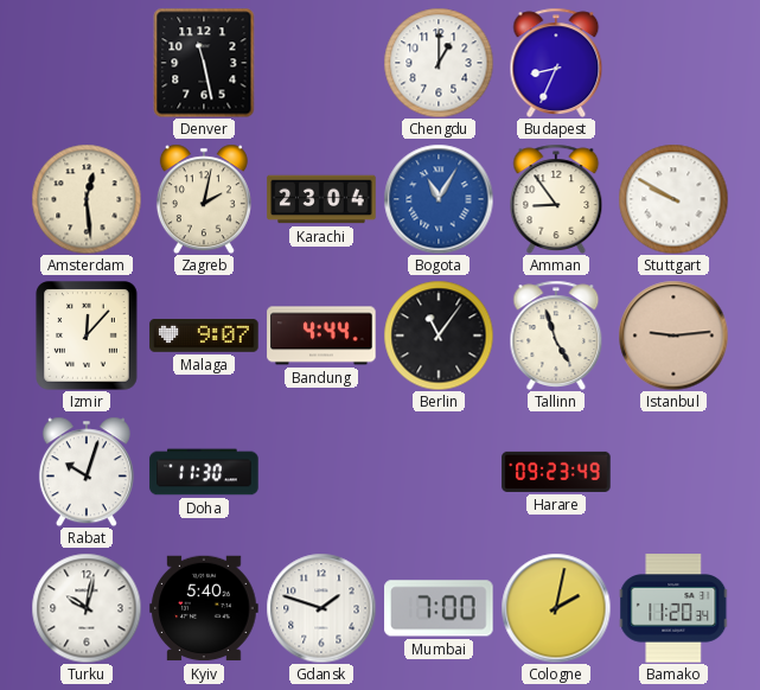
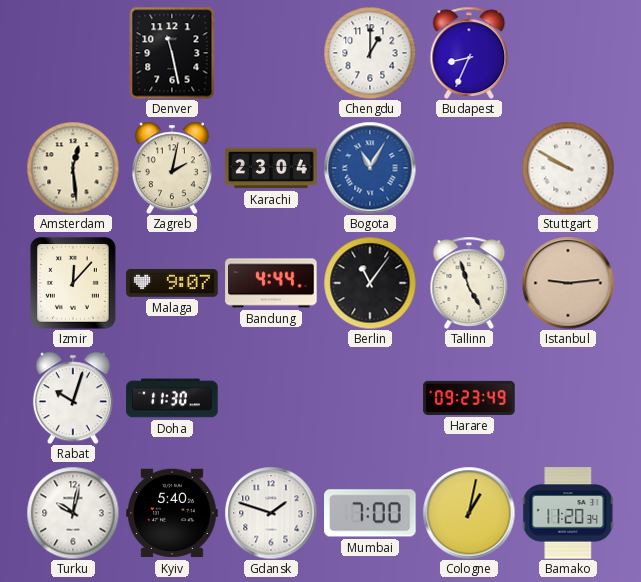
Amman: 8:54 -> none (556, 199)
Cologne: 2:02 -> 1:02 (469, 513)
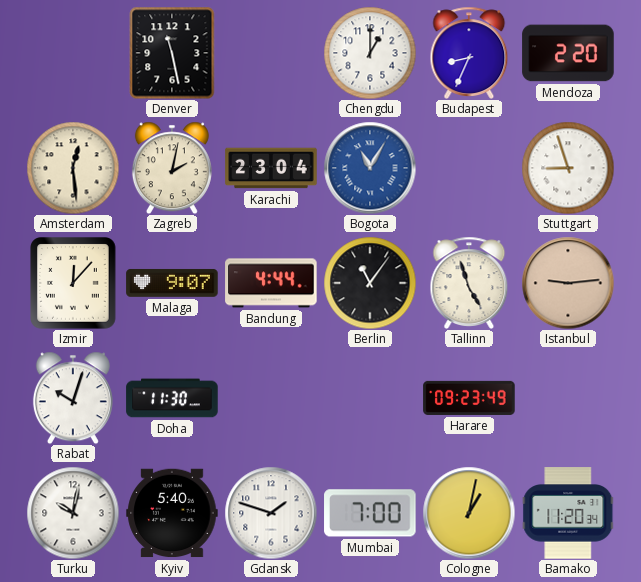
Mendoza: none -> 2:20 (568, 53)
Stuttgart: 9:50 -> 8:57 (568, 168)
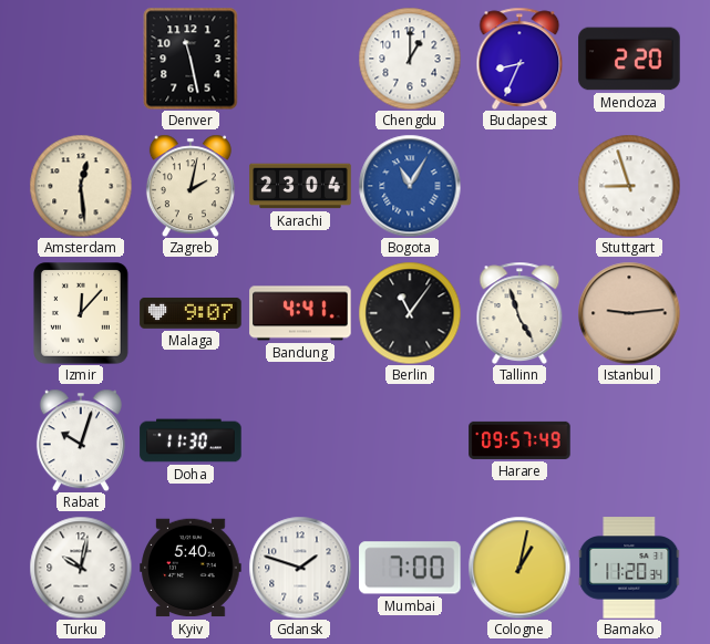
Bandung: 4:44 -> 4:41 (300, 313)
Harare: 09:23 -> 09:57 (519, 440)
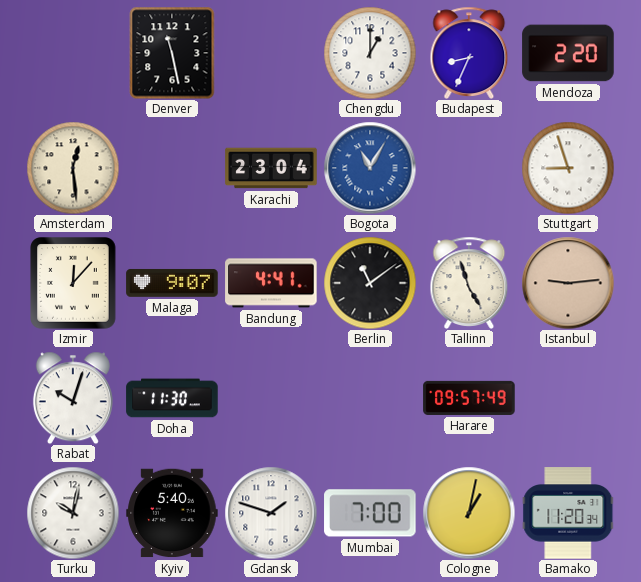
Zagreb: 2:02 -> none (191, 186)
Berlin: 11:06 -> 11:09 (370, 283)
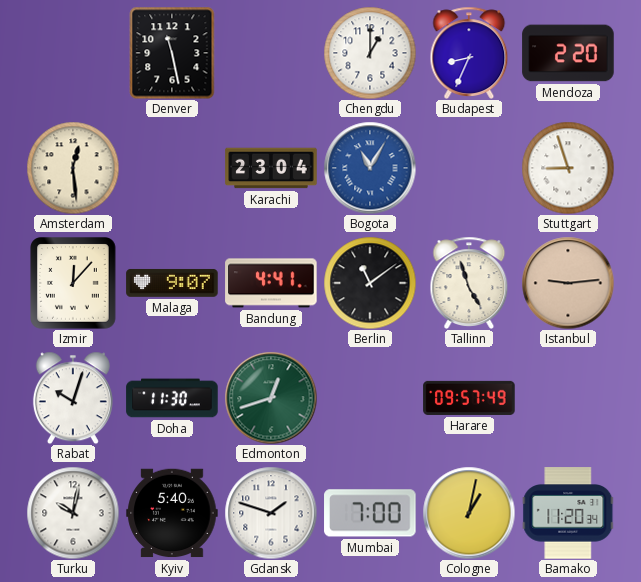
Edmonton: none -> 12:42 (271, 398)
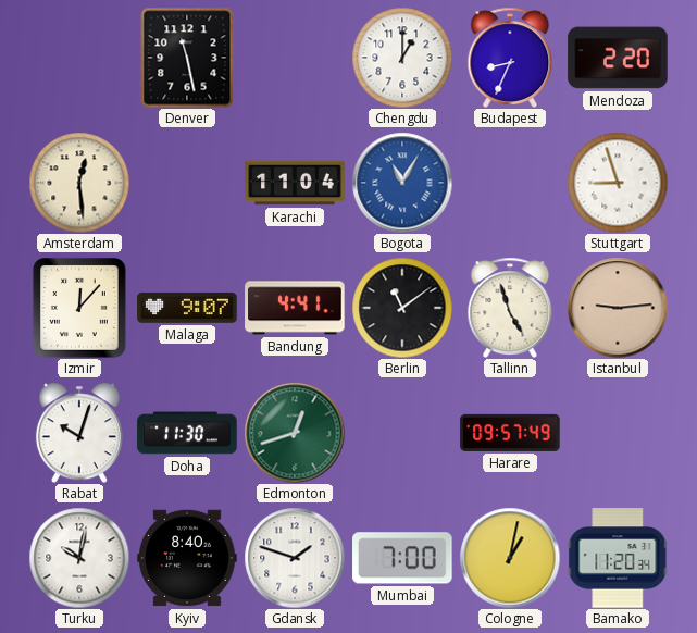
Karachi: 23:04 -> 11:04 (295, 183)
Kyiv: 5:40 -> 8:40 (187, 558)
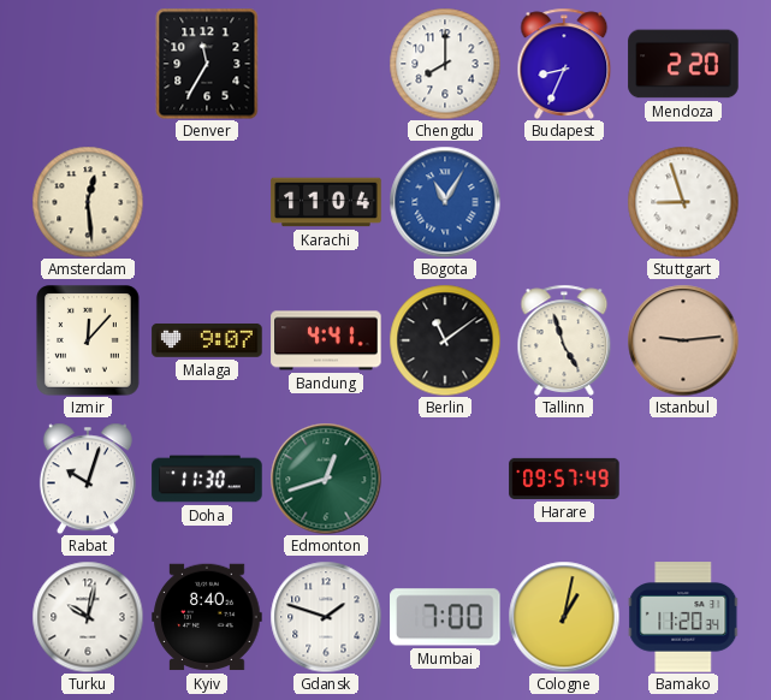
Denver: 11:28 -> 11:35 (207, 64)
Chengdu: 1:00 -> 8:00 (445, 64)
